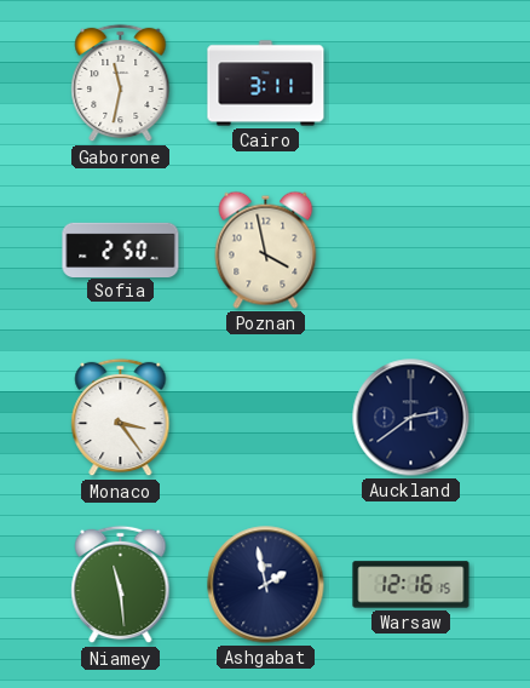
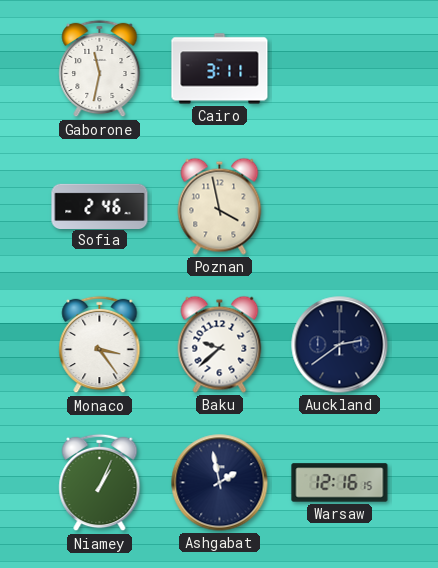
Sofia: 2:50 -> 2:46 (100, 206)
Baku: none -> 9:38 (220, 344)
Niamey: 11:29 -> 1:04 (100, 483)
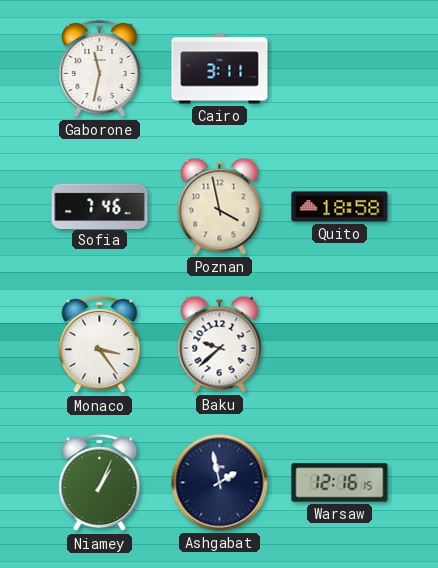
Sofia: 2:46 -> 7:46 (100, 206)
Quito: none -> 18:58 (340, 207)
Auckland: 2:39 -> none (340, 345)
